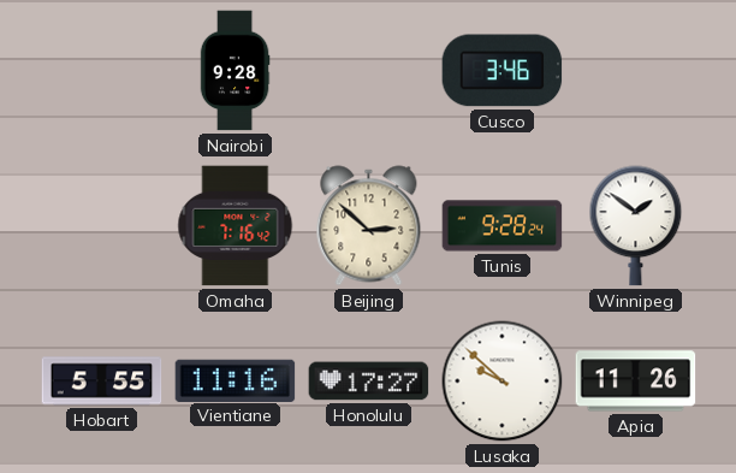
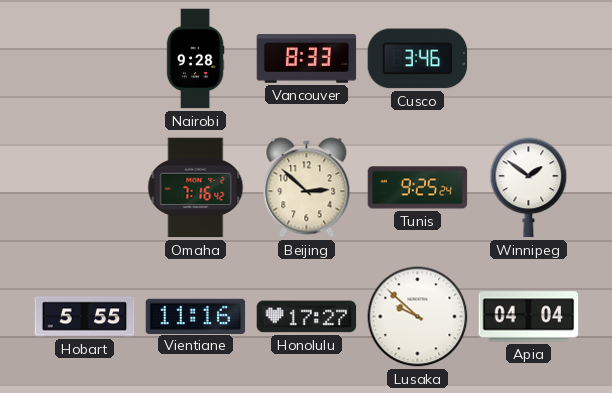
Vancouver: none -> 8:33 (307, 59)
Tunis: 9:28 -> 9:25 (418, 188)
Apia: 11:26 -> 04:04 (529, 317)
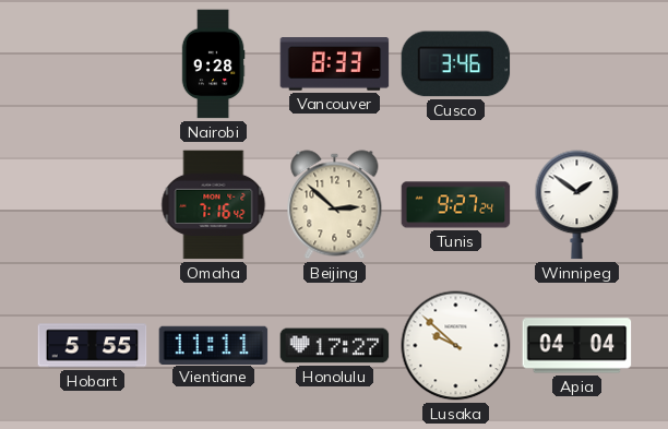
Tunis: 9:25 -> 9:27 (456, 205)
Vientiane: 11:16 -> 11:11 (214, 345)
